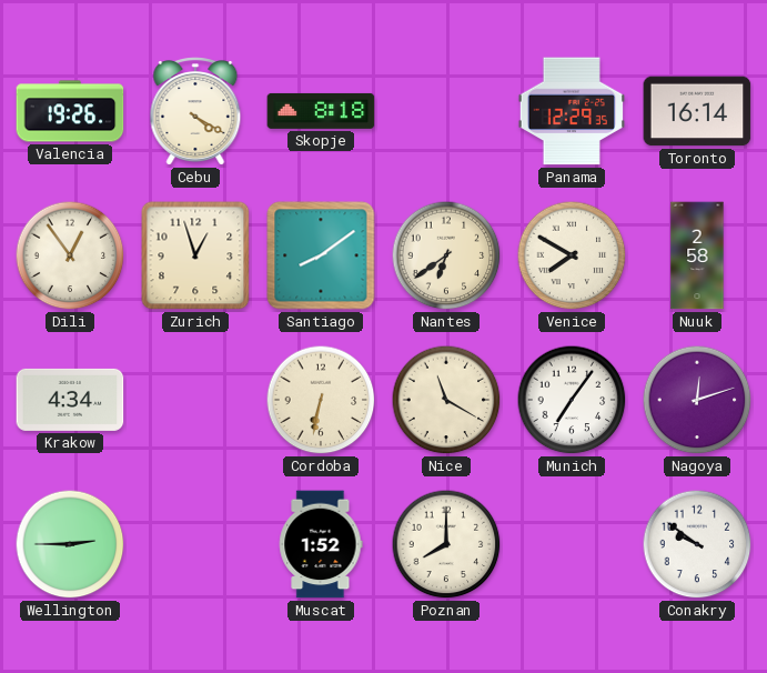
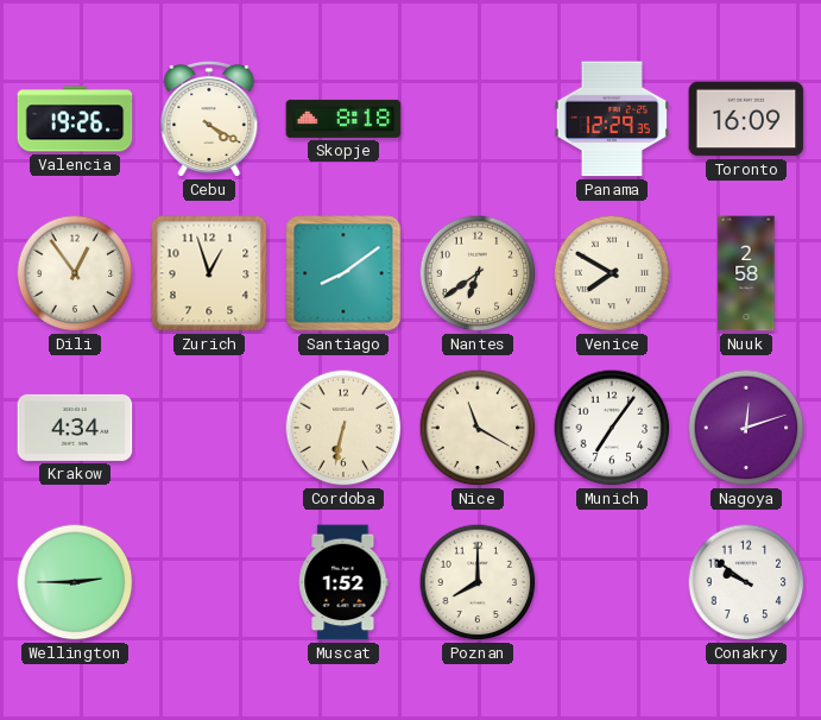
Toronto: 16:14 -> 16:09 (746, 119)
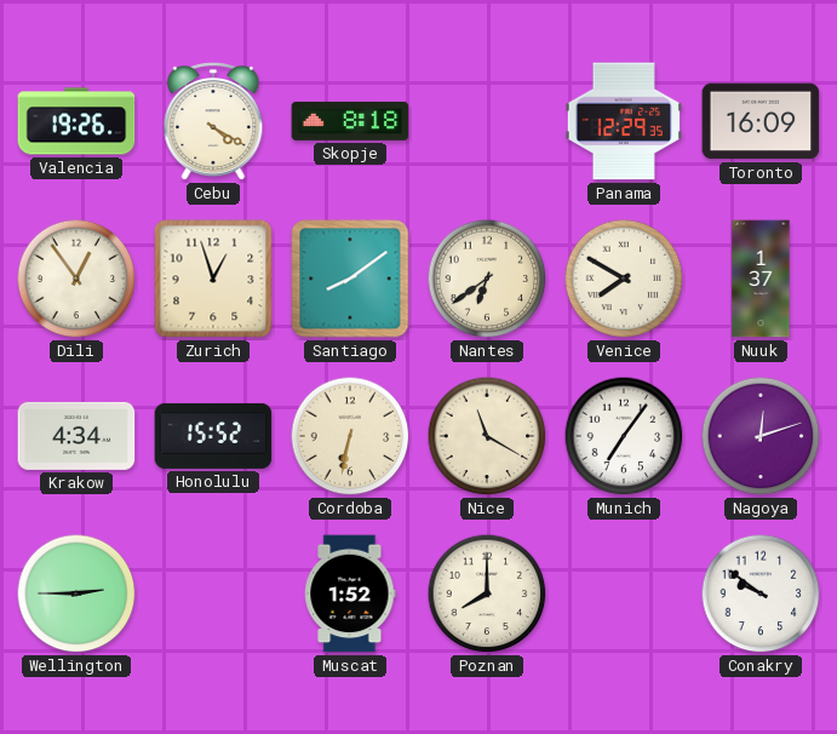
Nuuk: 2:58 -> 1:37 (761, 279)
Honolulu: none -> 15:52 (213, 436)
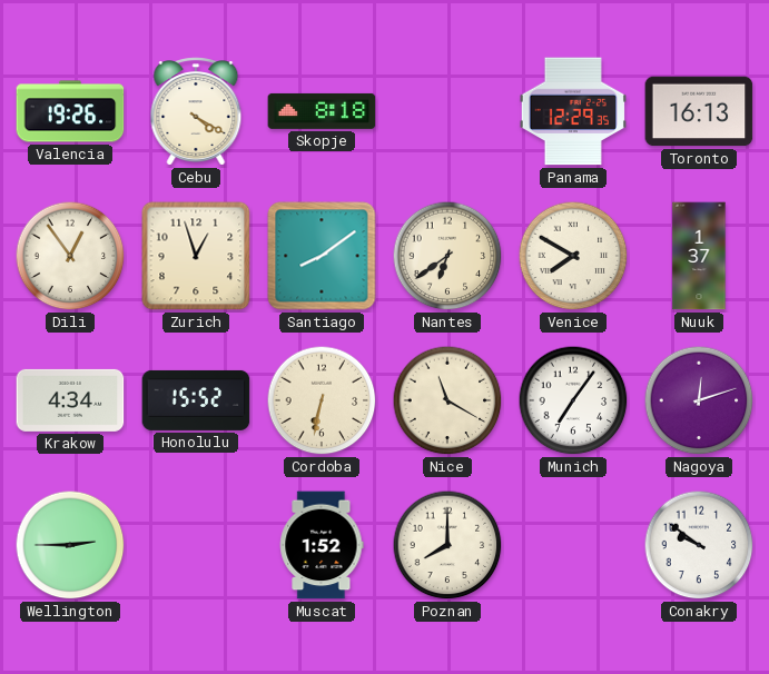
Toronto: 16:09 -> 16:13 (699, 111)
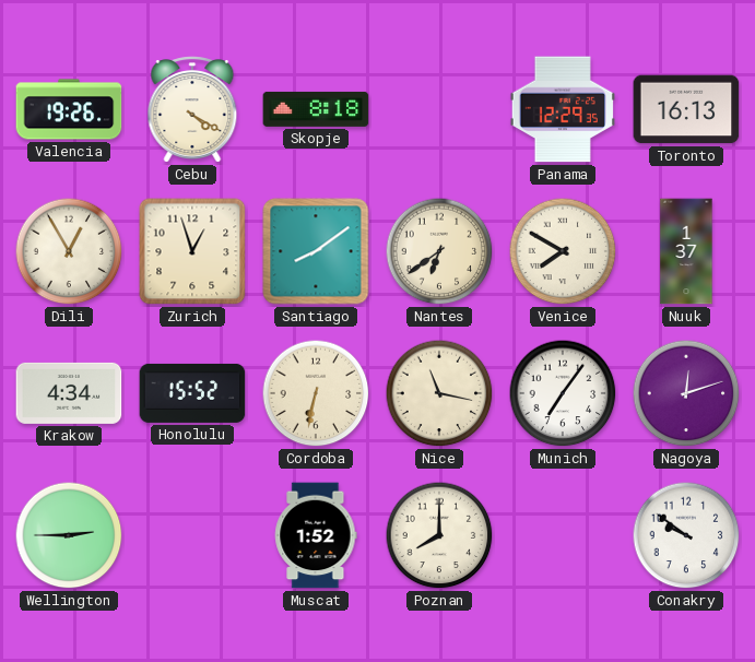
Dili: 12:54 -> 12:55 (69, 251)
Nice: 11:20 -> 11:17 (439, 393)
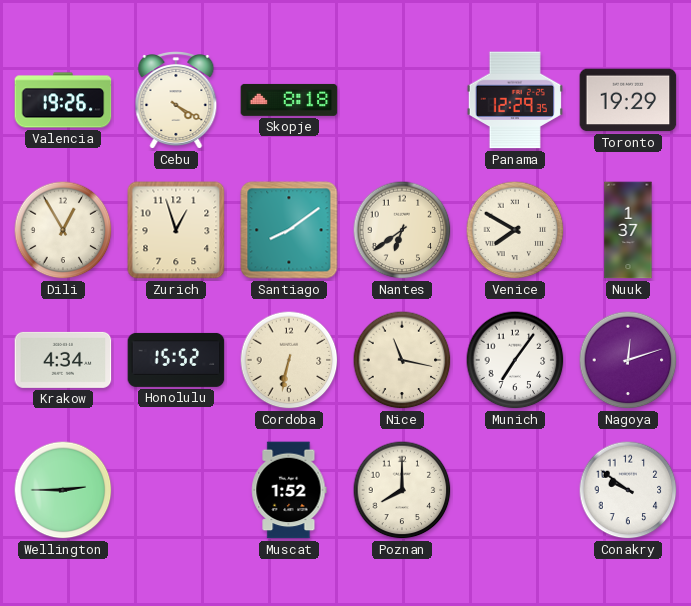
Toronto: 16:13 -> 19:29 (628, 100)
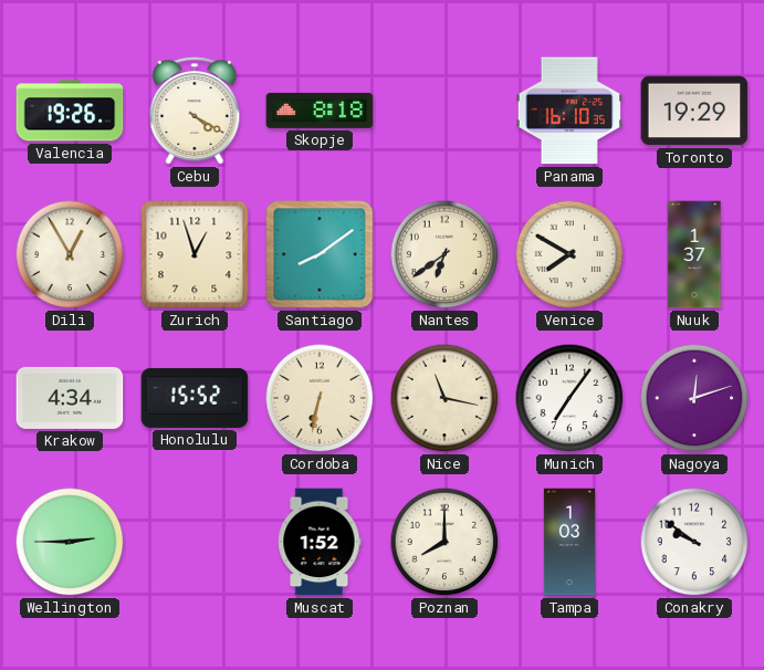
Panama: 12:29 -> 16:10 (568, 111)
Tampa: none -> 1:03 (569, 542)
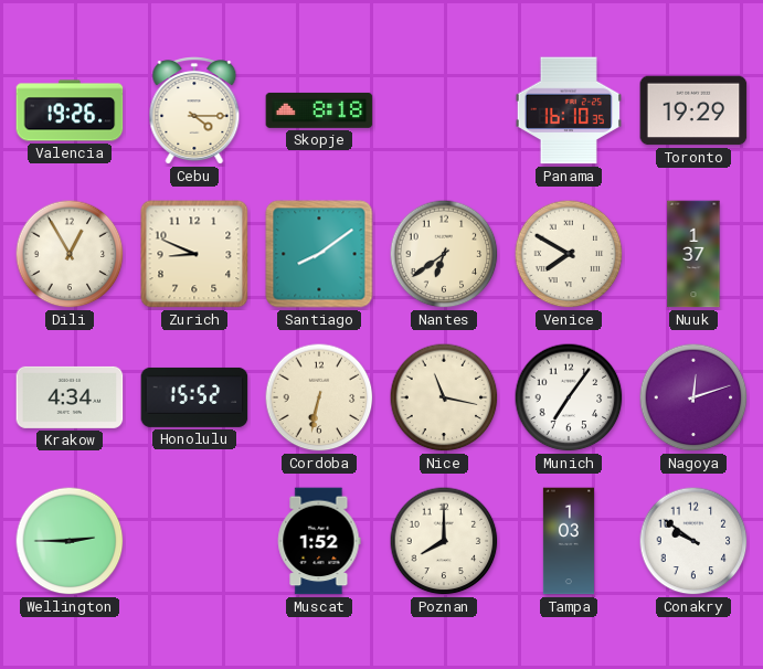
Cebu: 4:20 -> 4:15 (194, 110)
Zurich: 12:57 -> 8:49 (194, 254)
